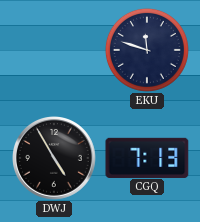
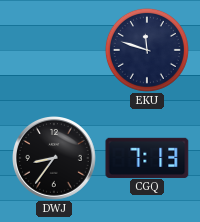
DWJ: 4:55 -> 8:36 (55, 159)
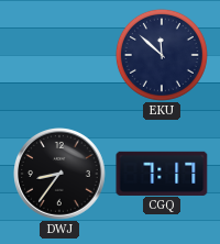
EKU: 11:48 -> 11:52 (162, 55)
CGQ: 7:13 -> 7:17 (162, 173)
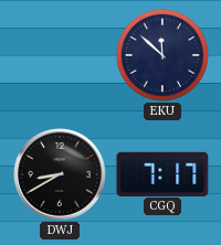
DWJ: 8:36 -> 8:40 (61, 175)
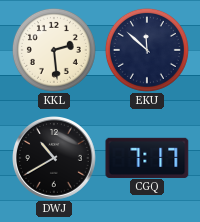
KKL: none -> 2:29 (54, 50)
DWJ: 8:40 -> 10:40 (55, 159)
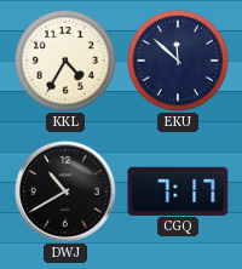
KKL: 2:29 -> 4:35 (65, 61)
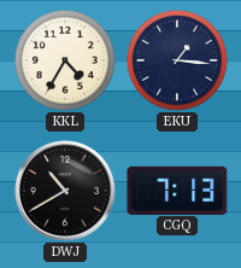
EKU: 11:52 -> 1:16 (177, 60)
CGQ: 7:17 -> 7:13 (177, 190)
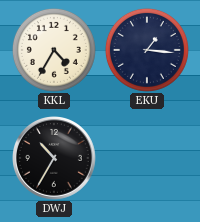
DWJ: 10:40 -> 10:35 (55, 159)
CGQ: 7:13 -> none (177, 190)
